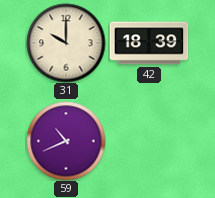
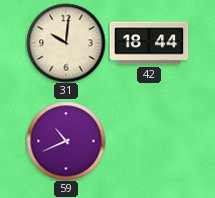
31: 10:00 -> 10:01 (66, 43)
42: 18:39 -> 18:44 (149, 43)
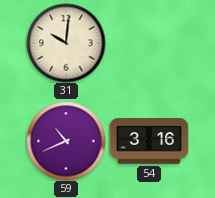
42: 18:44 -> none (149, 43)
54: none -> 3:16 (149, 141)
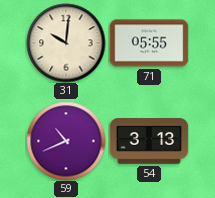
71: none -> 05:55 (149, 43)
54: 3:16 -> 3:13 (149, 141)
